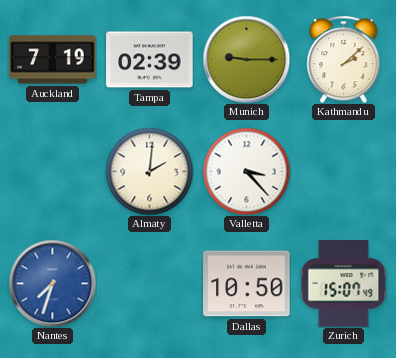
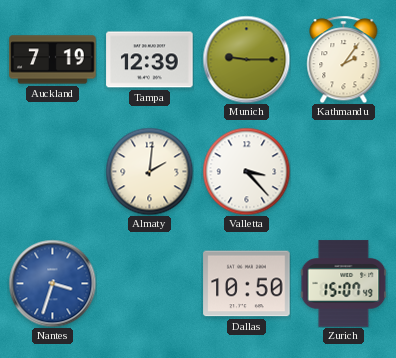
Tampa: 02:39 -> 12:39 (150, 60)
Kathmandu: 2:08 -> 2:06 (344, 59)
Nantes: 7:33 -> 3:33 (52, 283)
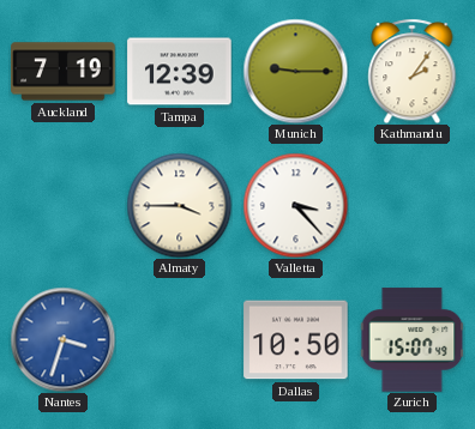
Almaty: 2:01 -> 3:45 (179, 205)
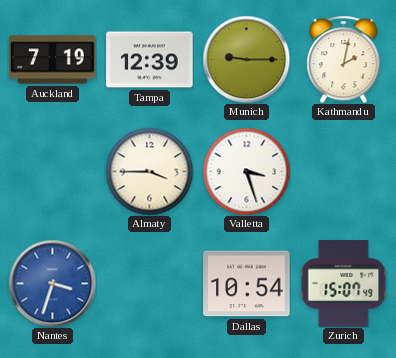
Kathmandu: 2:06 -> 2:02 (344, 59)
Valletta: 3:23 -> 3:27 (246, 171)
Dallas: 10:50 -> 10:54 (247, 284)
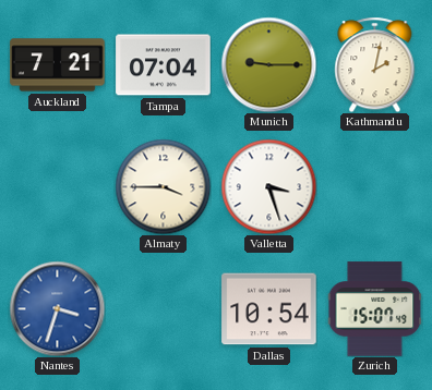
Auckland: 7:19 -> 7:21 (58, 65)
Tampa: 12:39 -> 07:04 (164, 65)
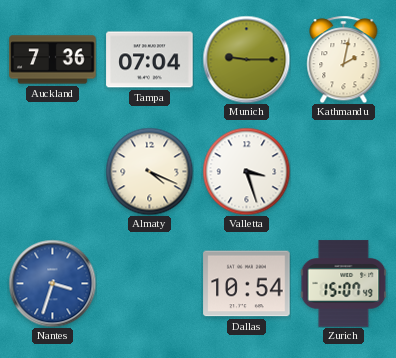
Auckland: 7:21 -> 7:36 (53, 60)
Almaty: 3:45 -> 4:19 (149, 171)
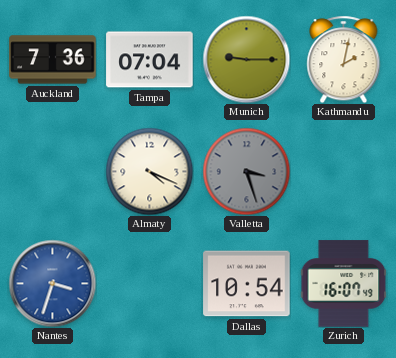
Valletta dial: white -> grey (246, 171)
Zurich: 15:07 -> 16:07 (343, 284)
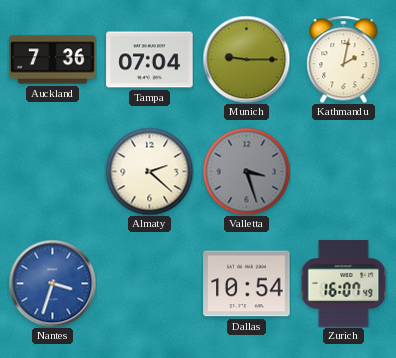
Almaty: 4:19 -> 2:22 (149, 171)
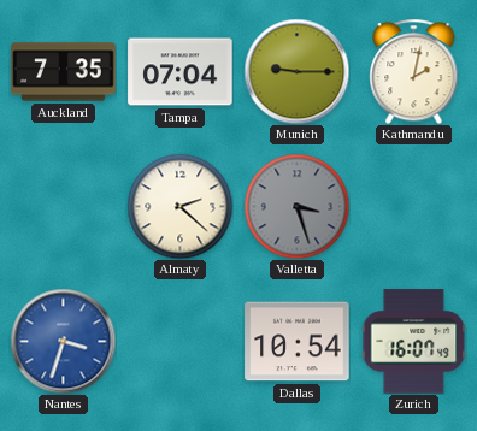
Auckland: 7:36 -> 7:35 (64, 72)
